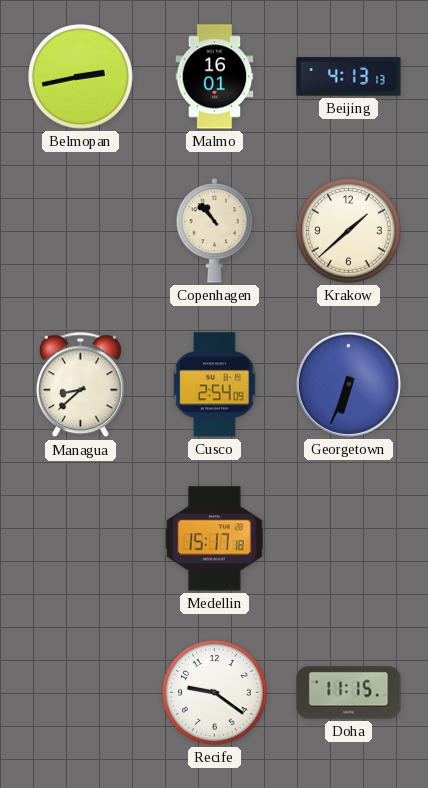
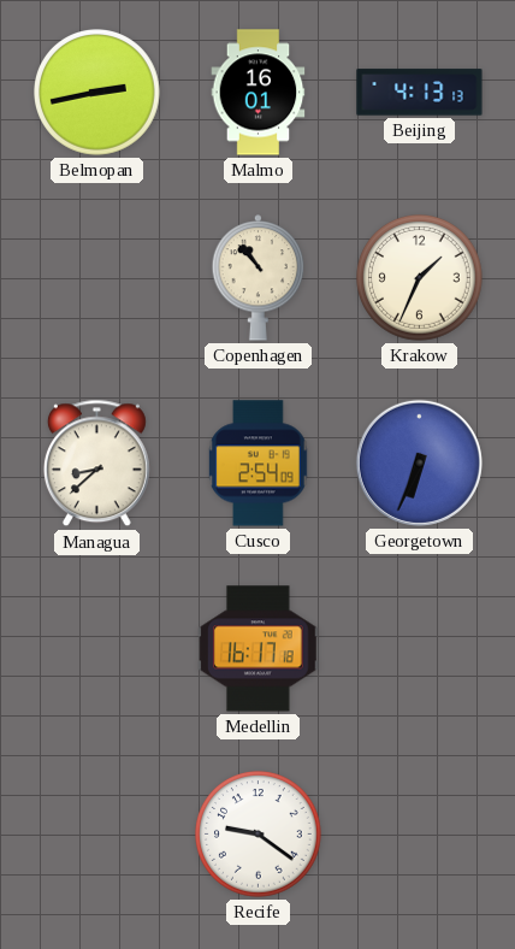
Krakow: 1:38 -> 1:34 (420, 278)
Medellin: 15:17 -> 16:17 (259, 649)
Doha: 11:15 -> none (349, 693)
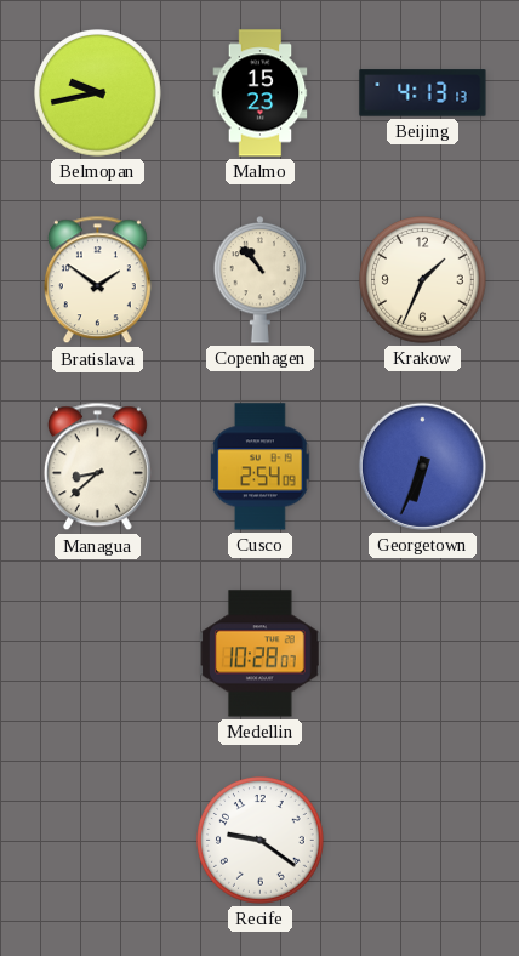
Belmopan: 2:43 -> 9:43 (98, 93)
Malmo: 16:01 -> 15:23 (261, 93)
Bratislava: none -> 1:51 (97, 280)
Medellin: 16:17 -> 10:28 (261, 654)
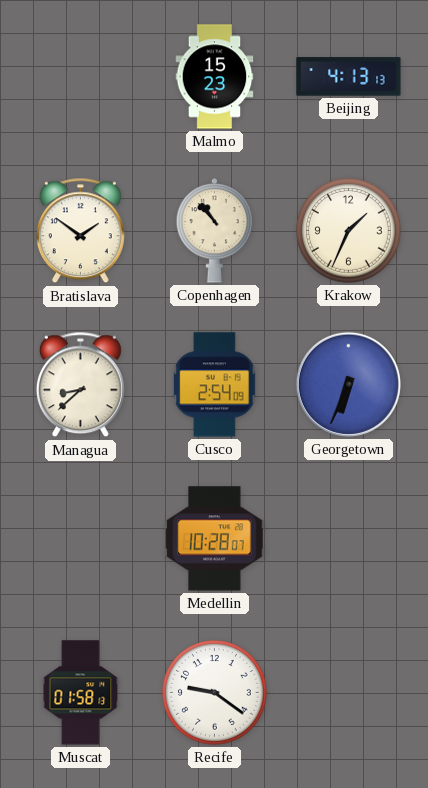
Belmopan: 9:43 -> none (98, 93)
Muscat: none -> 01:58 (81, 693)
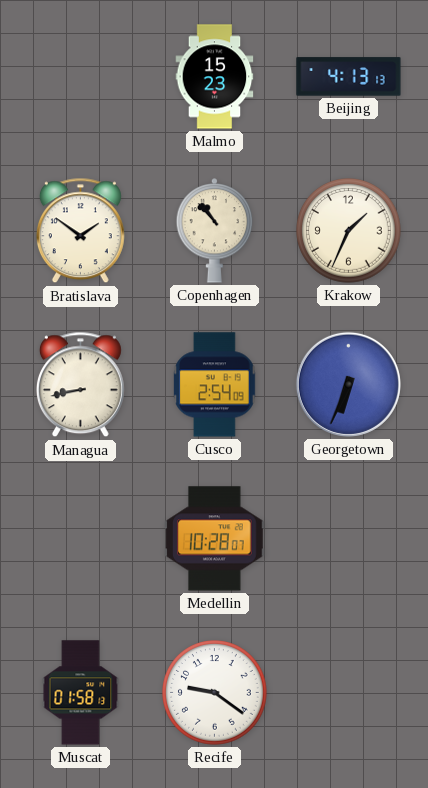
Managua: 8:38 -> 8:43 (80, 385)
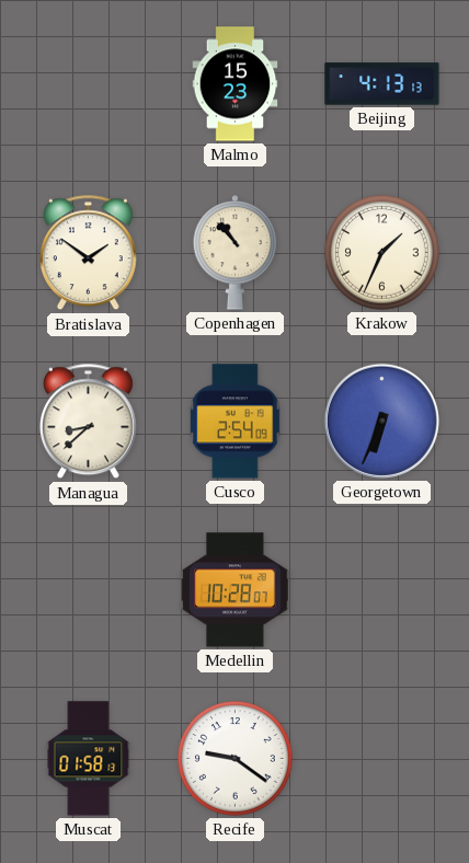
Managua: 8:43 -> 8:38 (88, 422)
